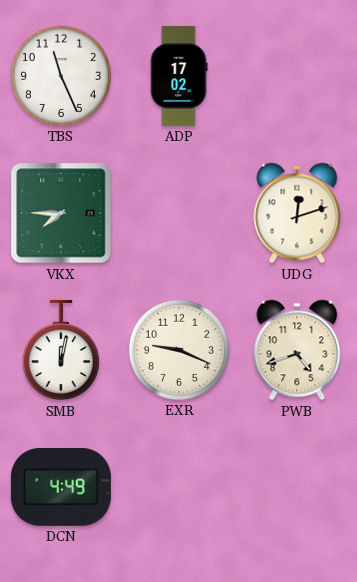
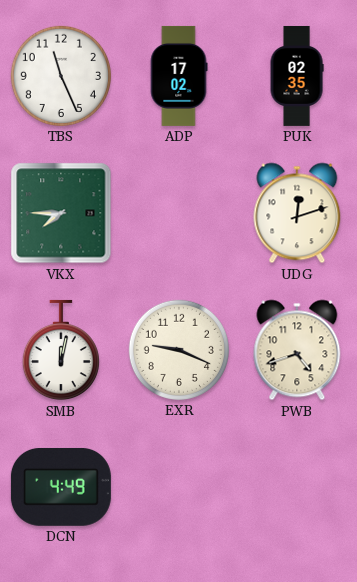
PUK: none -> 02:35 (297, 76)
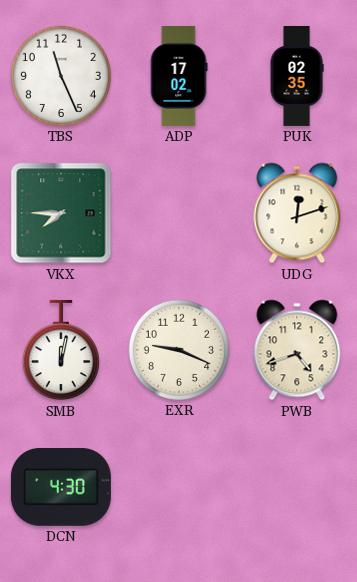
DCN: 4:49 -> 4:30 (61, 487)
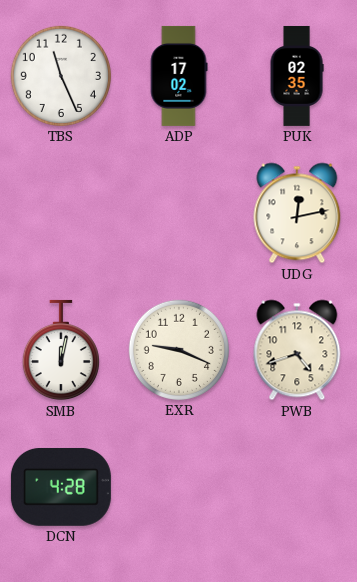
VKX: 7:45 -> none (61, 213)
UDG: 12:12 -> 12:13 (297, 213)
DCN: 4:30 -> 4:28 (61, 487)
